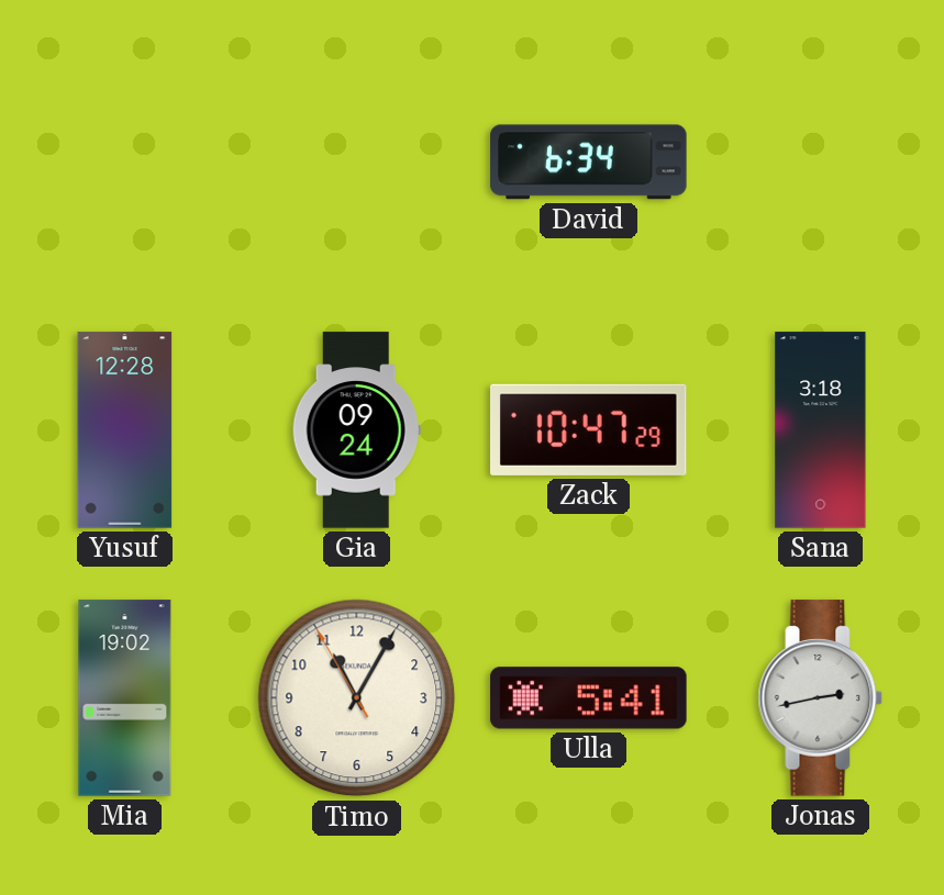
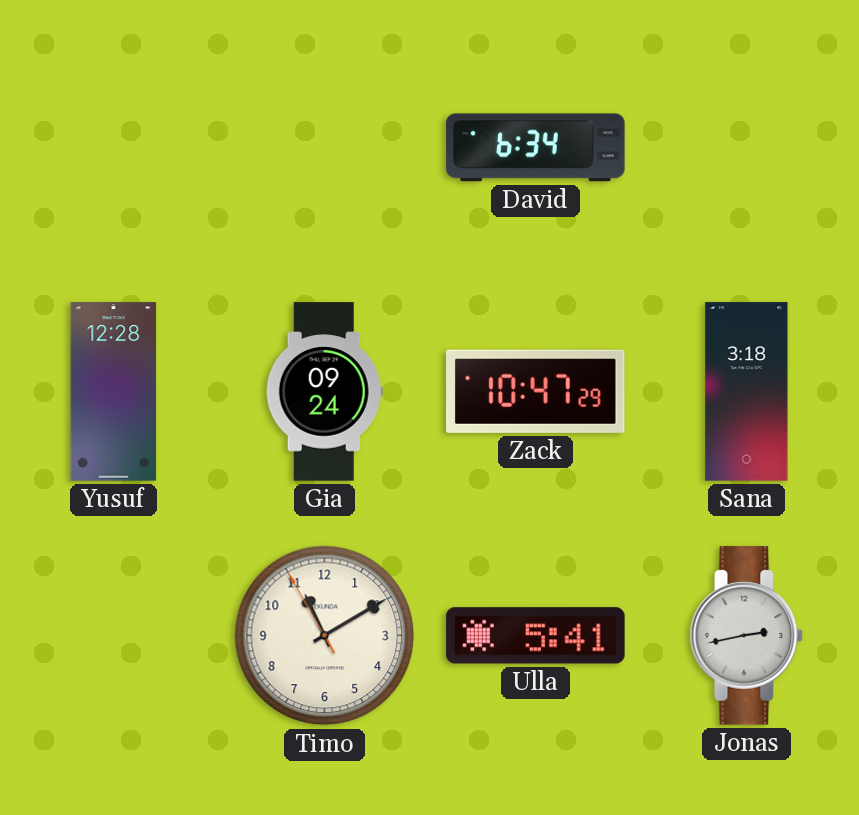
Mia: 19:02 -> none (125, 698)
Timo: 11:04 -> 11:09 (325, 636)
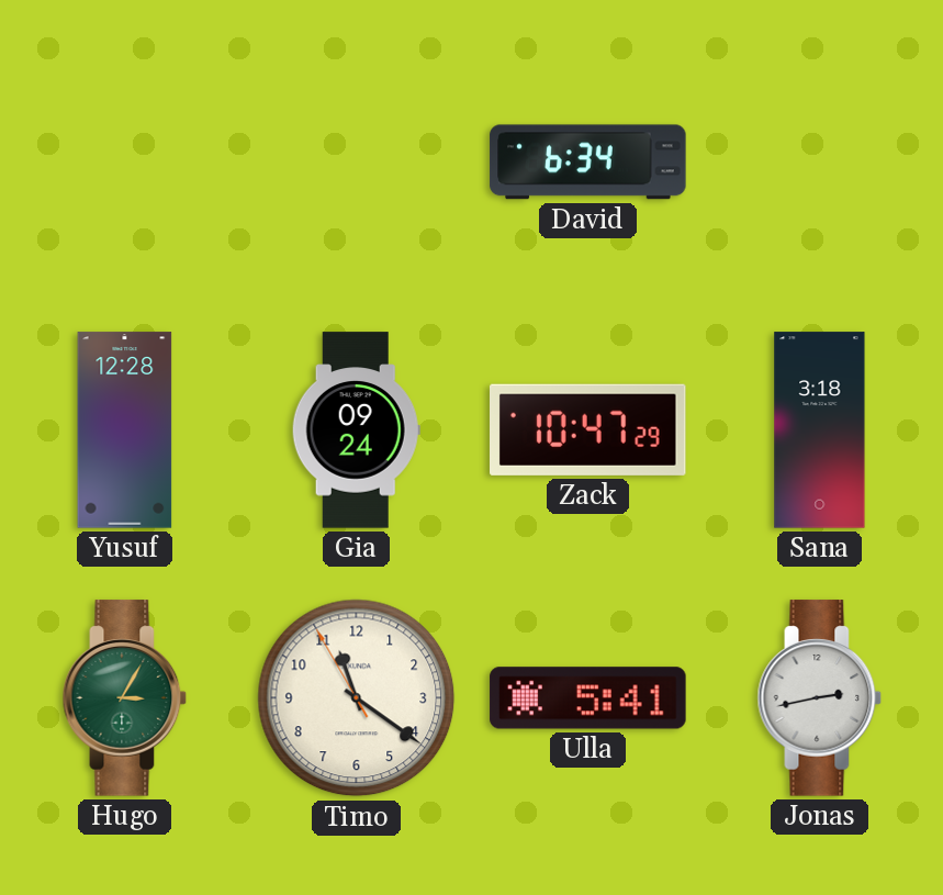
Hugo: none -> 3:05 (125, 698)
Timo: 11:09 -> 11:20 (357, 698)
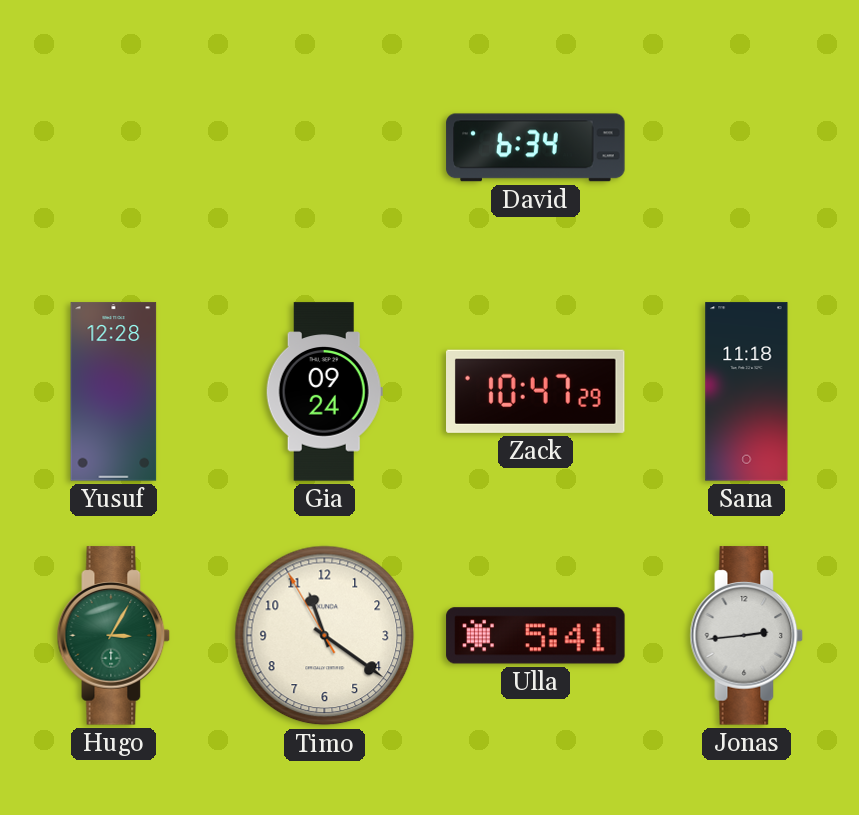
Sana: 3:18 -> 11:18 (747, 392)
Jonas: 2:43 -> 2:44 (747, 636)
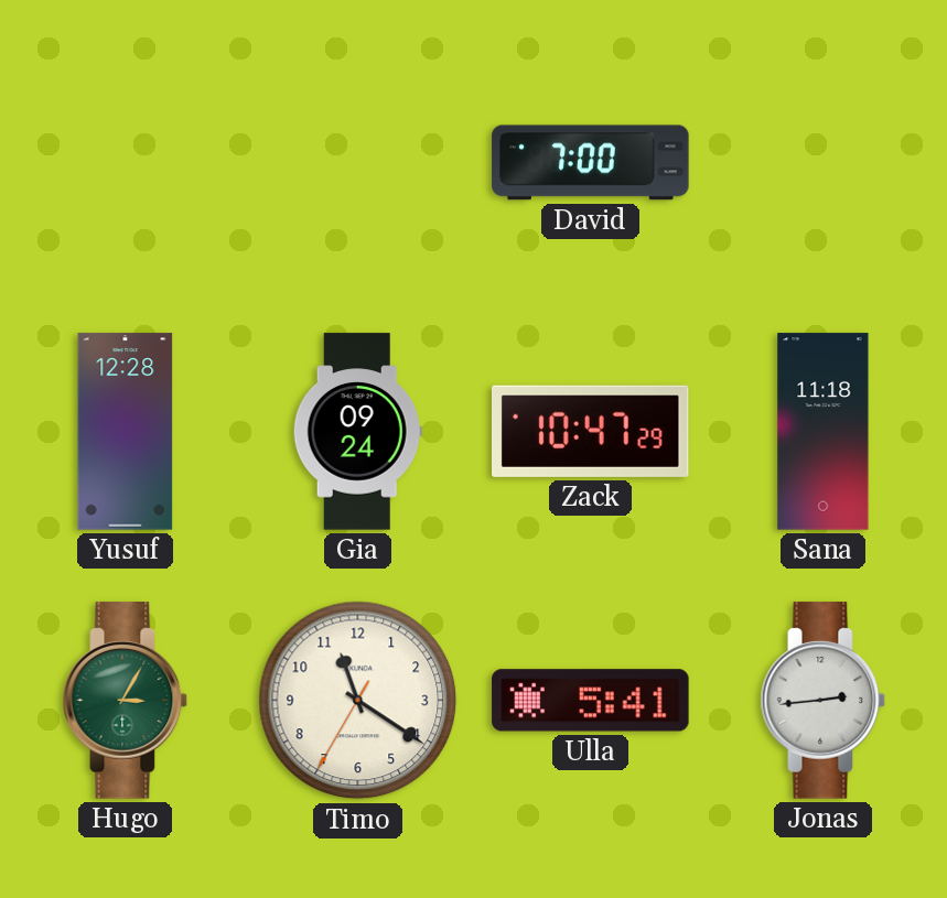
David: 6:34 -> 7:00 (591, 163)
Timo: 11:20:55 -> 11:20:35 (358, 701)
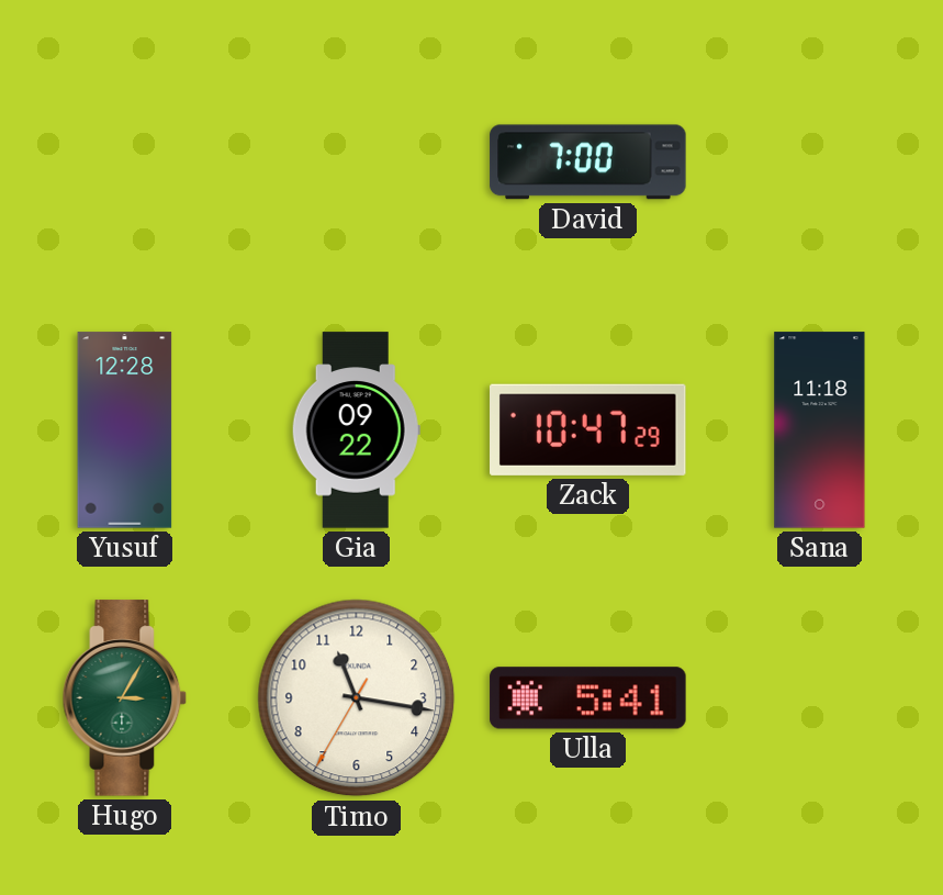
Gia: 09:24 -> 09:22 (356, 430)
Timo: 11:20 -> 11:16 (357, 698)
Jonas: 2:44 -> none (824, 701)
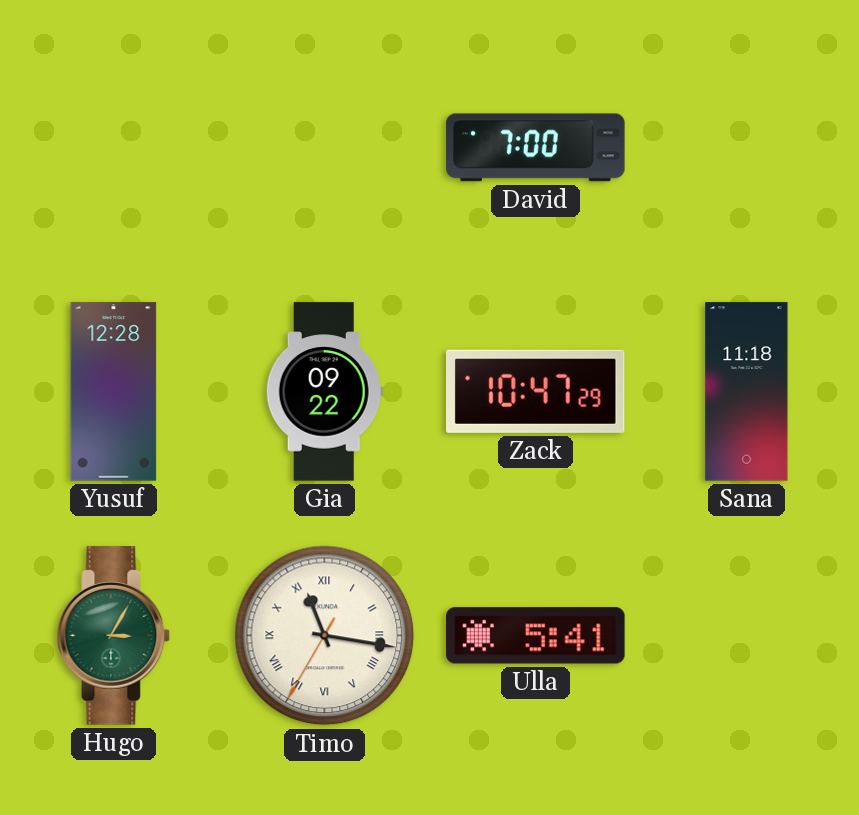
Timo numerals: Arabic -> Roman (325, 636)
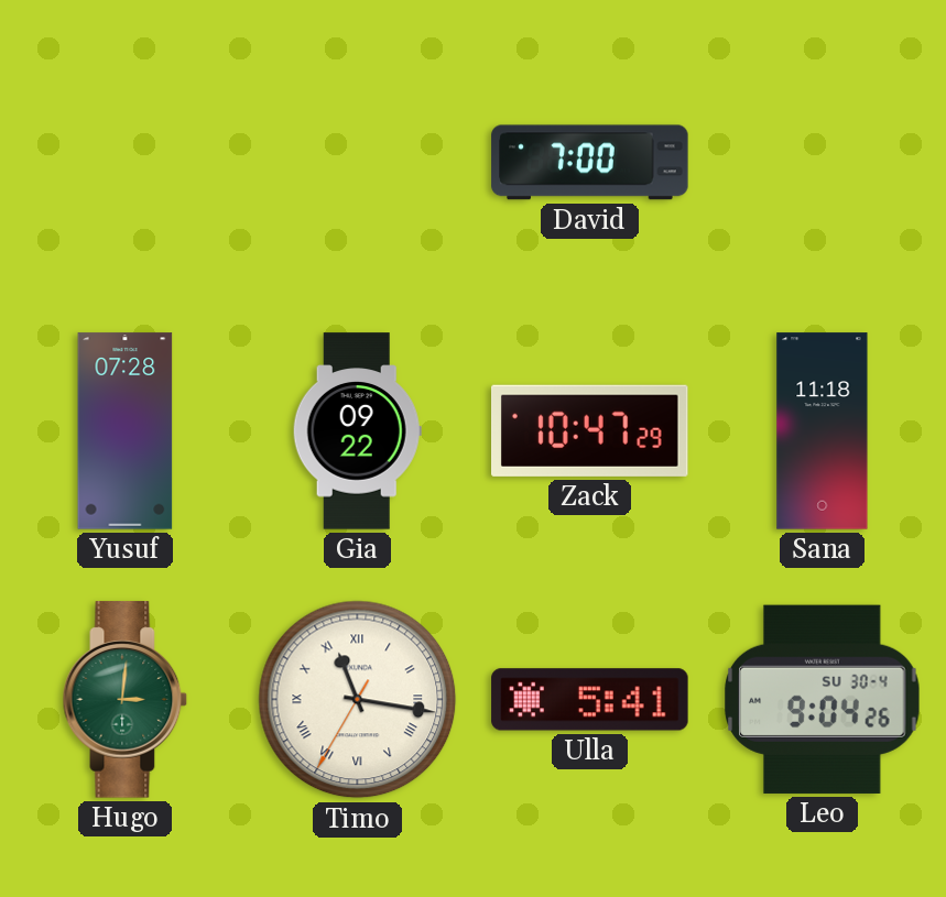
Yusuf: 12:28 -> 07:28 (126, 431)
Hugo: 3:05 -> 3:01 (126, 700)
Leo: none -> 9:04 (823, 699)
